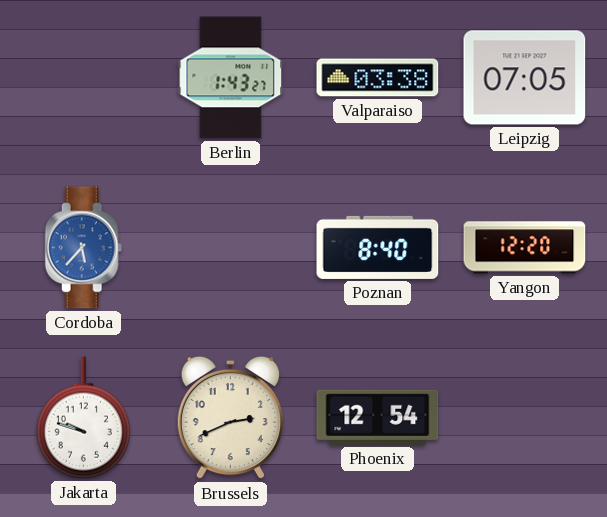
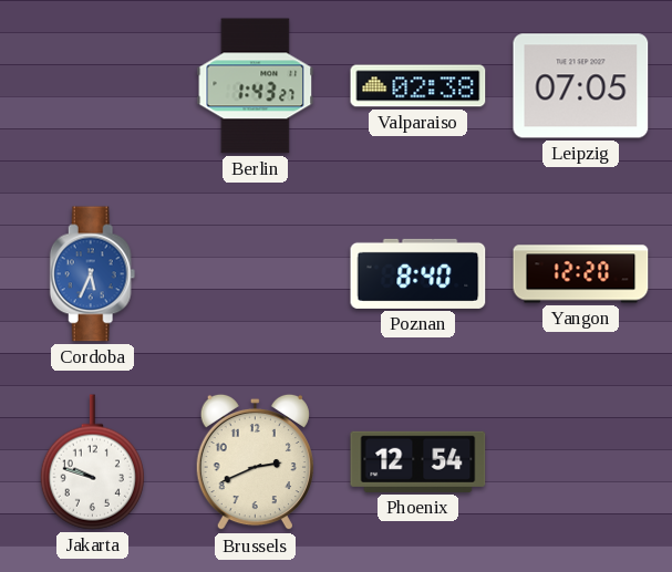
Valparaiso: 03:38 -> 02:38 (418, 86)
Cordoba: 5:37 -> 5:34 (93, 274)
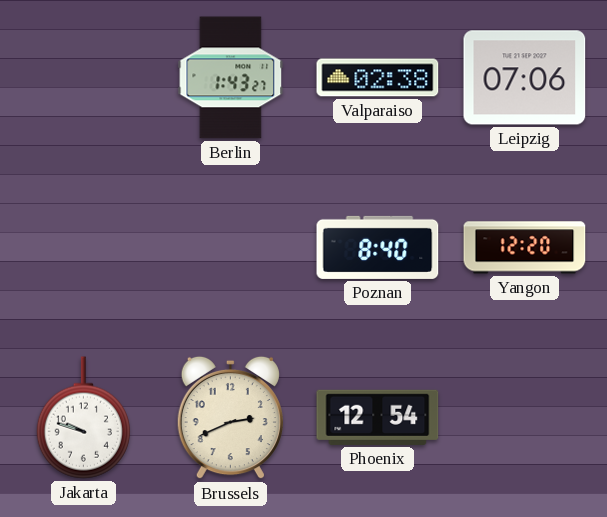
Leipzig: 07:05 -> 07:06 (525, 78)
Cordoba: 5:34 -> none (93, 274)
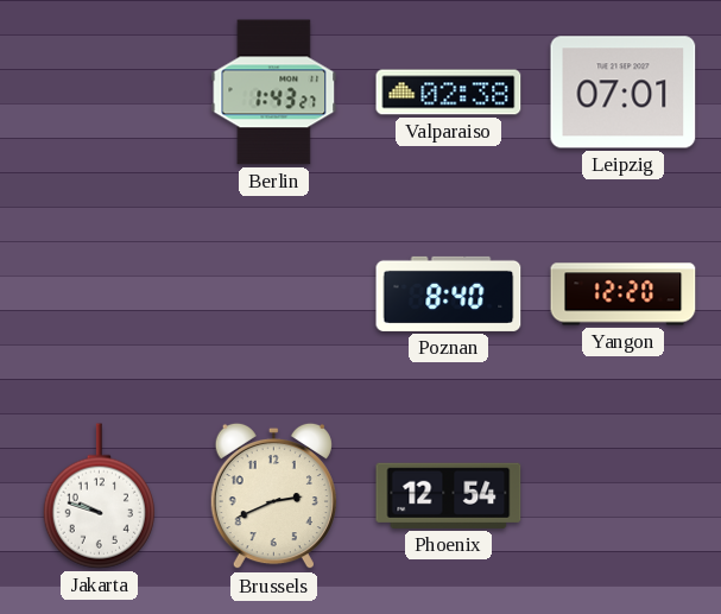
Leipzig: 07:06 -> 07:01 (624, 93)
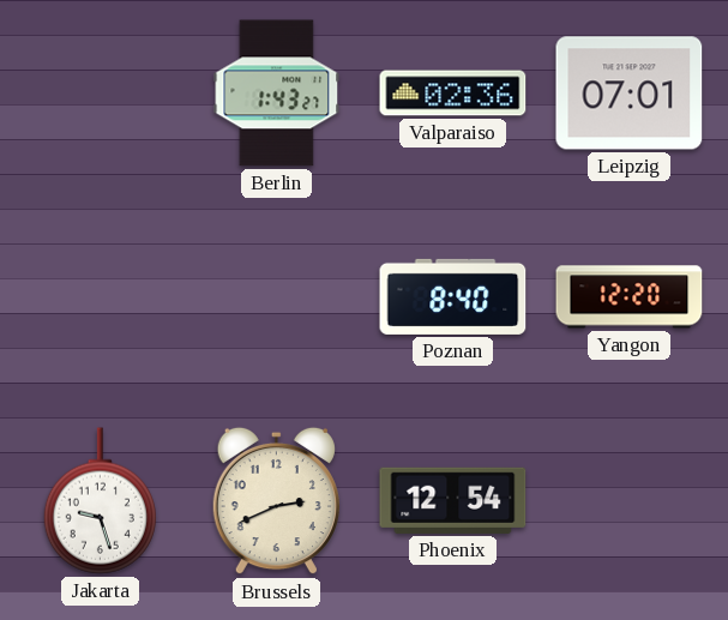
Valparaiso: 02:38 -> 02:36 (453, 94)
Jakarta: 9:48 -> 9:27 (100, 501)
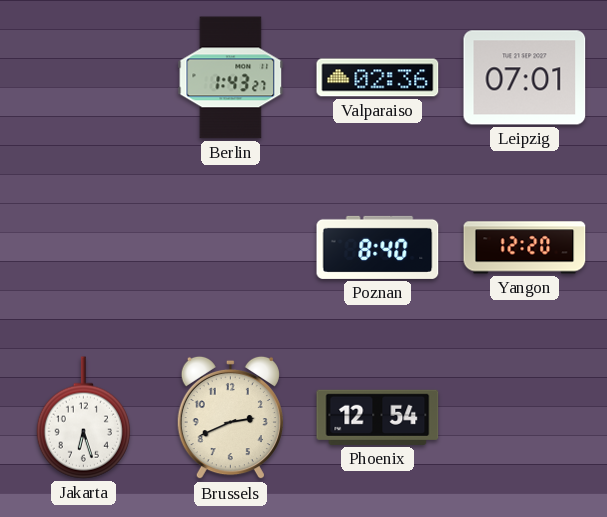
Jakarta: 9:27 -> 6:27 (83, 418)
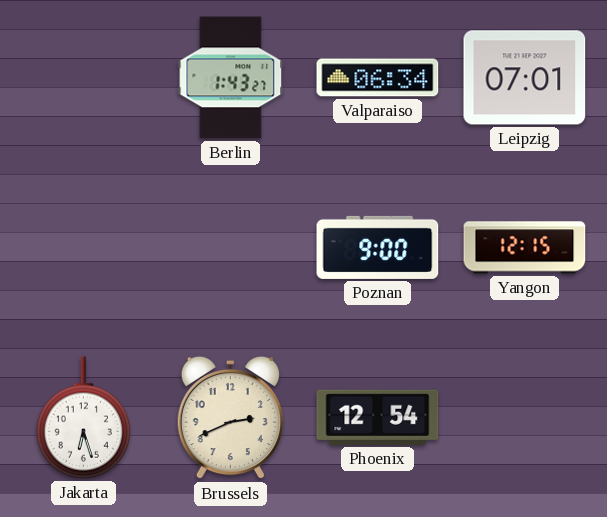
Valparaiso: 02:36 -> 06:34 (378, 78)
Poznan: 8:40 -> 9:00 (378, 247)
Yangon: 12:20 -> 12:15 (525, 248)
